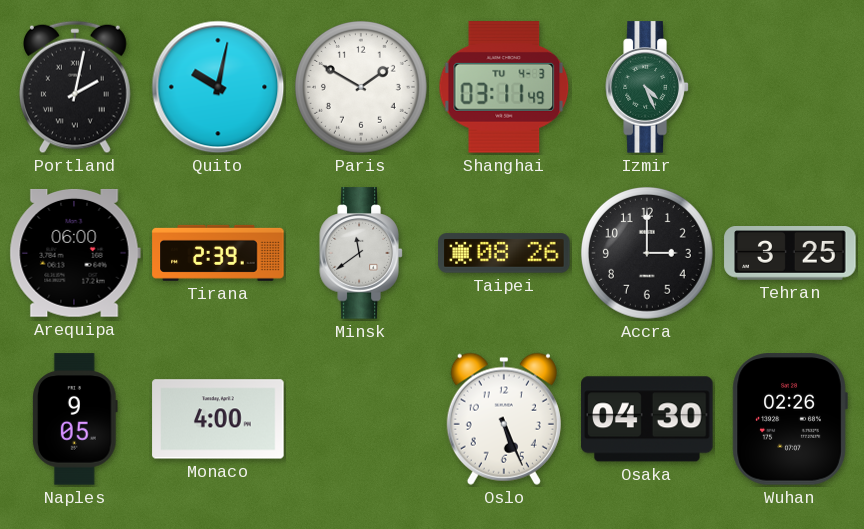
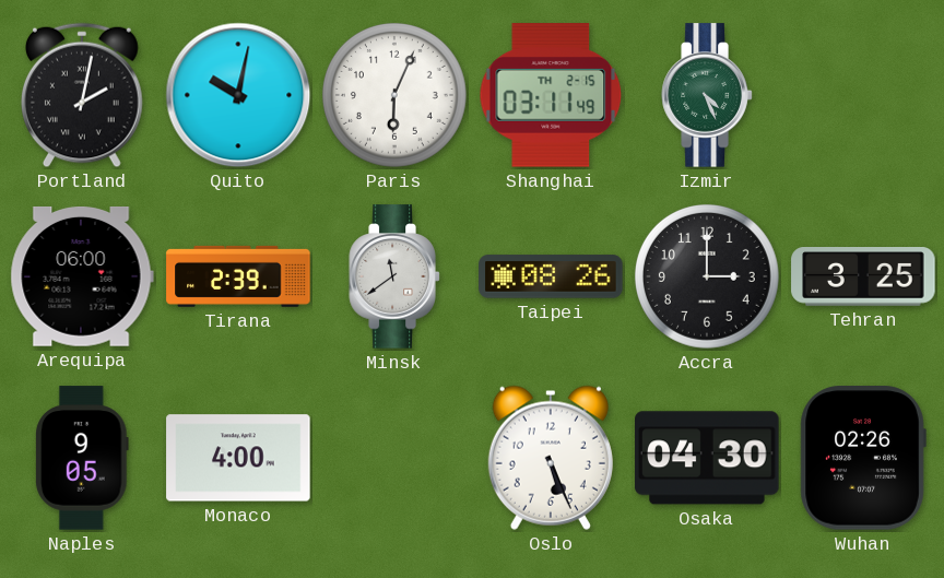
Paris: 1:50 -> 6:04 (394, 95)
Shanghai date: TU 4-3 -> TH 2-15 (551, 95)
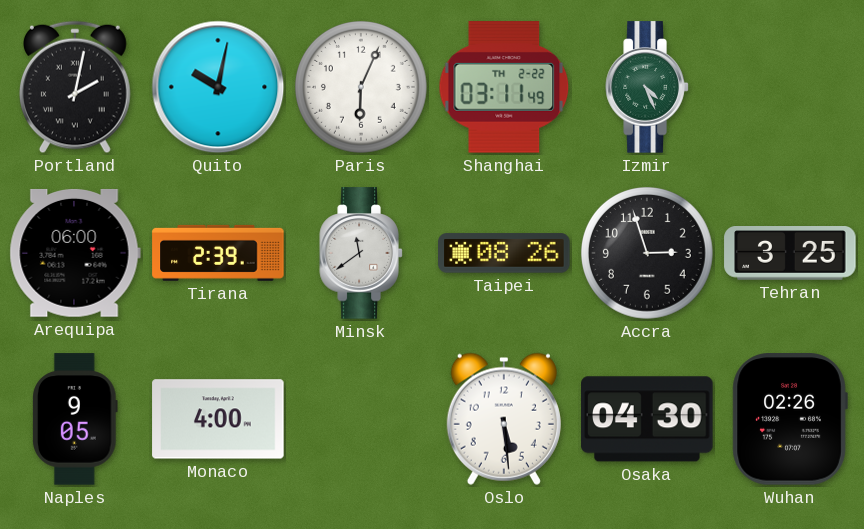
Shanghai date: TH 2-15 -> TH 2-22 (504, 87)
Accra: 3:00 -> 2:57 (647, 253)
Oslo: 5:26 -> 5:29 (504, 419)
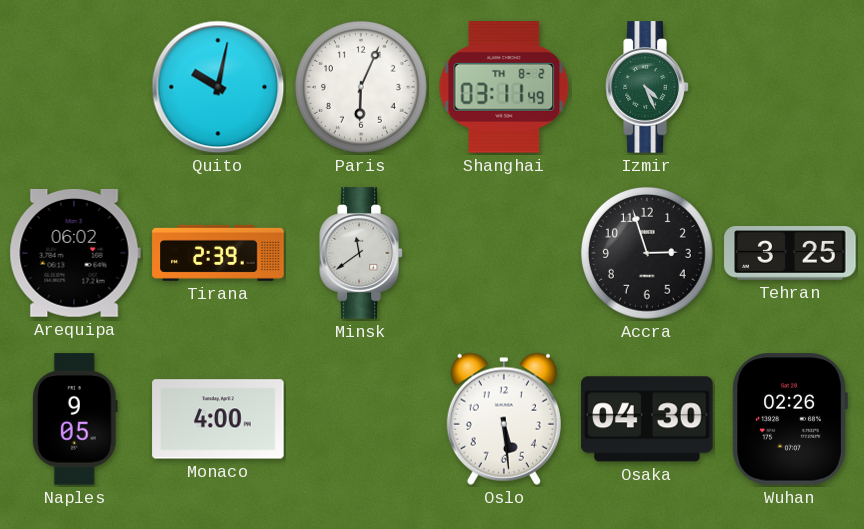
Portland: 2:02 -> none (75, 87)
Shanghai date: TH 2-22 -> TH 8-2 (504, 87)
Arequipa: 06:00 -> 06:02 (75, 253)
Taipei: 08:26 -> none (504, 253)
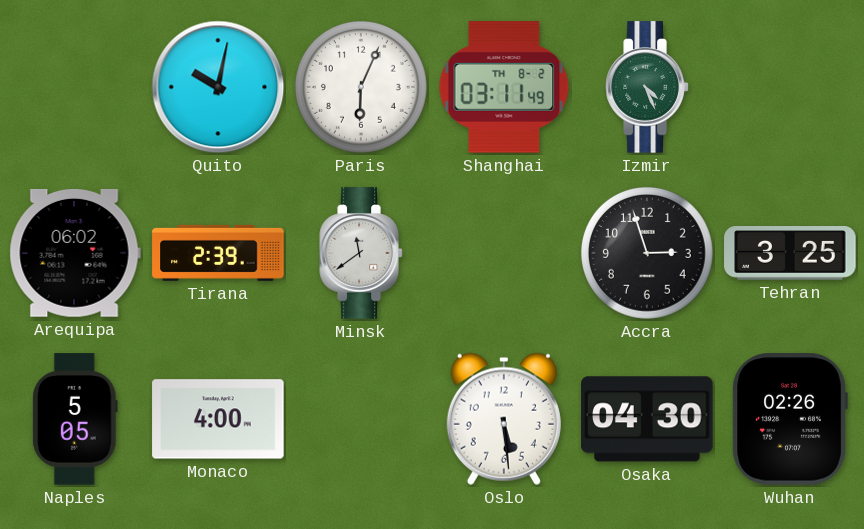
Naples: 9:05 -> 5:05 (75, 419)
